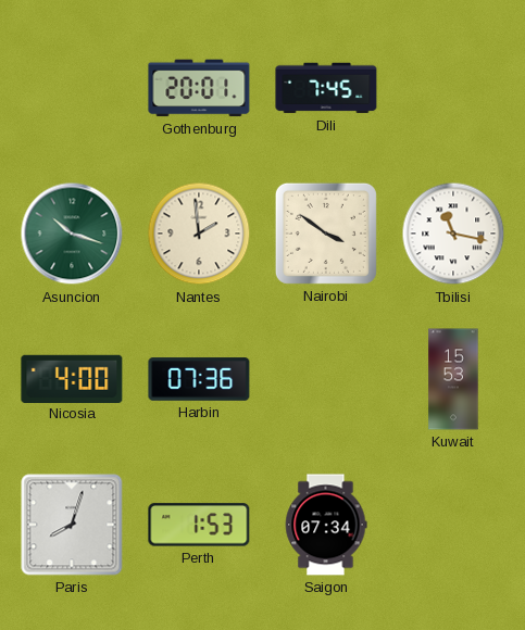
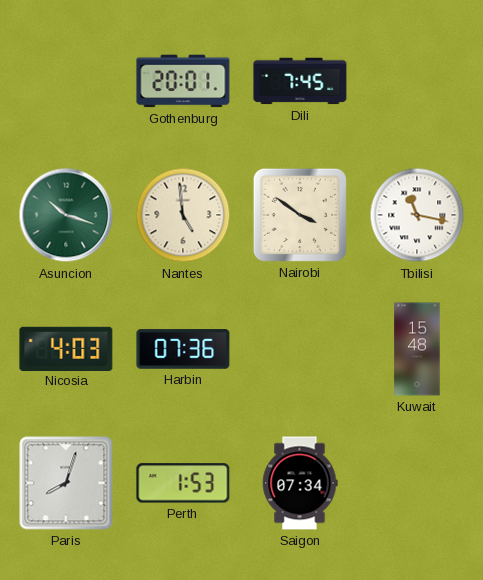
Nantes: 1:59 -> 4:59 (183, 215)
Nicosia: 4:00 -> 4:03 (66, 348)
Kuwait: 15:53 -> 15:48 (417, 349)
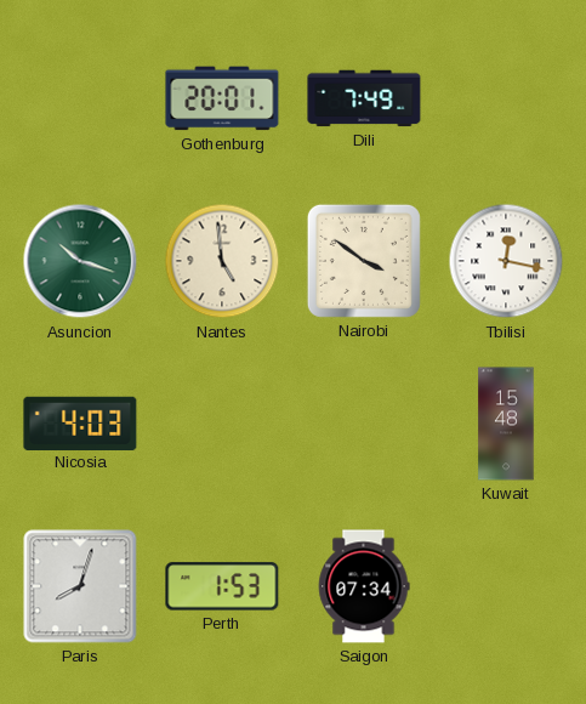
Dili: 7:45 -> 7:49 (364, 98)
Tbilisi: 11:17 -> 12:17 (506, 261)
Harbin: 07:36 -> none (183, 349)
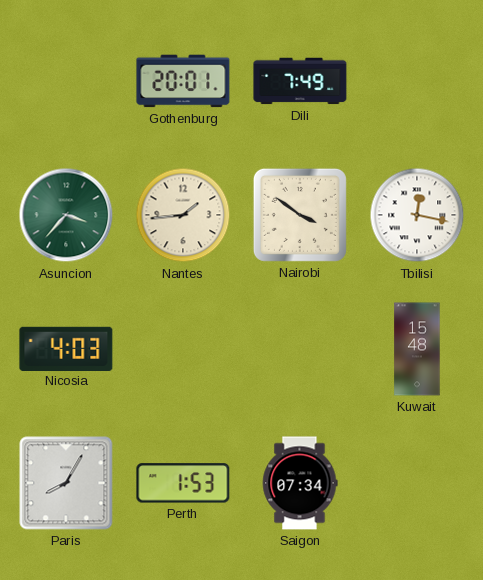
Asuncion: 10:18 -> 3:37 (66, 215)
Nantes: 4:59 -> 1:44 (183, 215)
Paris: 8:03 -> 8:05 (66, 483)
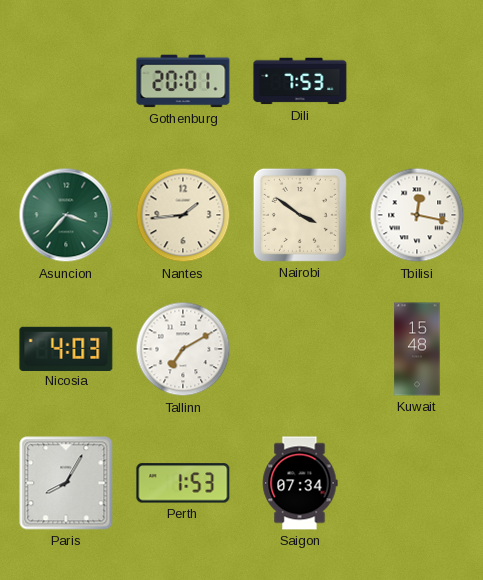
Dili: 7:49 -> 7:53 (300, 81)
Tallinn: none -> 7:10 (183, 349)
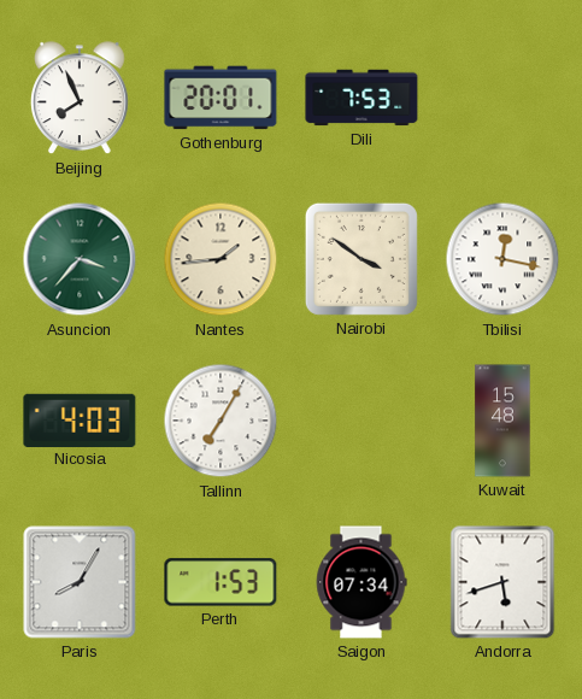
Beijing: none -> 7:56 (80, 99)
Tallinn: 7:10 -> 7:05 (221, 421)
Andorra: none -> 5:42 (502, 582)
